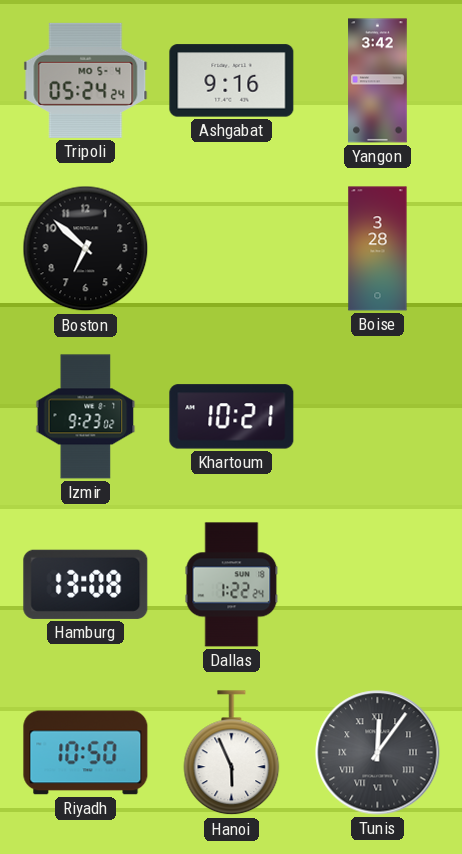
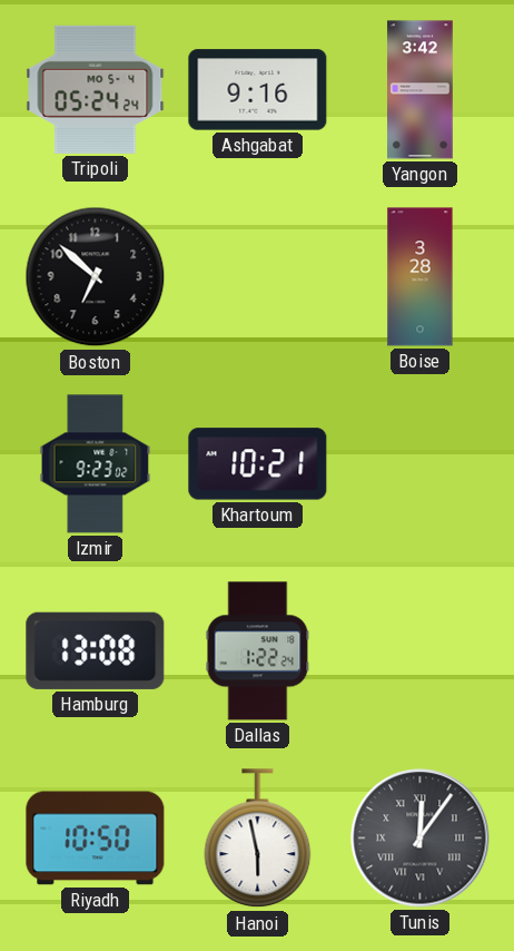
Hanoi: 5:56 -> 5:58 (258, 839)
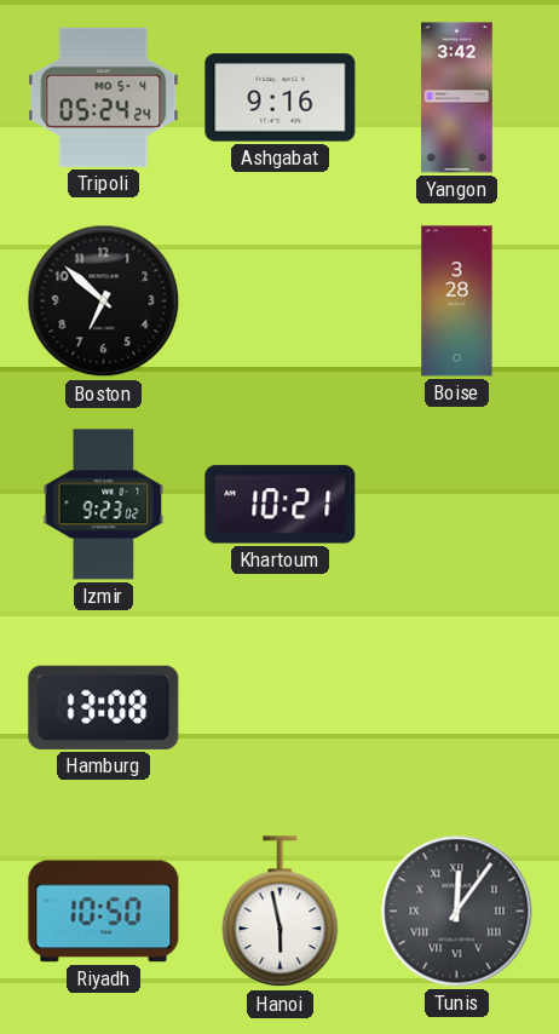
Dallas: 1:22 -> none (258, 651)
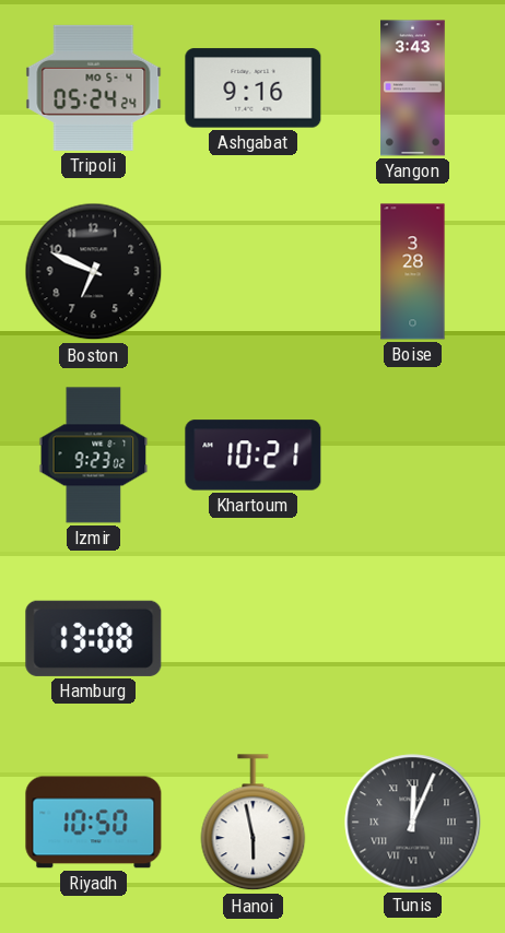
Yangon: 3:42 -> 3:43 (413, 88)
Boston: 6:52 -> 6:49 (94, 272)
Tunis: 12:06 -> 12:04 (413, 823)
